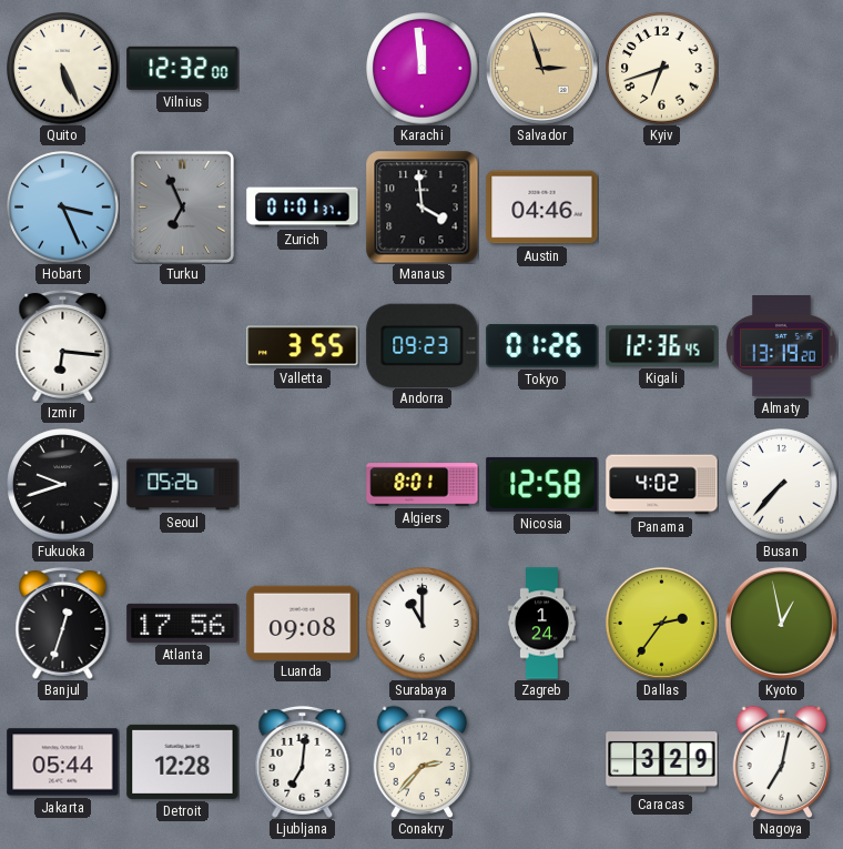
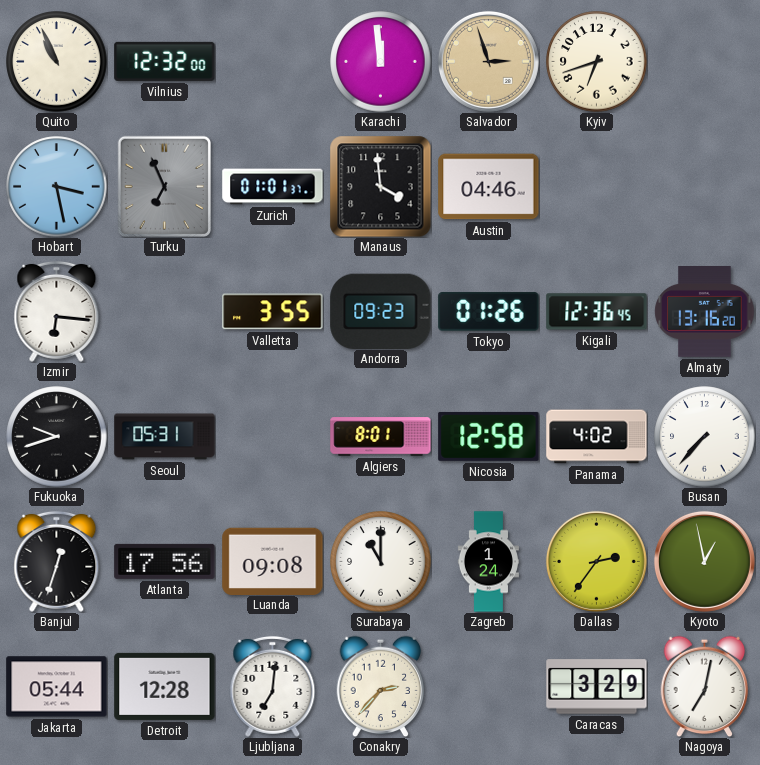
Quito: 5:26 -> 10:56 (57, 62)
Hobart: 3:26 -> 3:28 (57, 187)
Almaty: 13:19 -> 13:16 (705, 312)
Seoul: 05:26 -> 05:31 (165, 437)
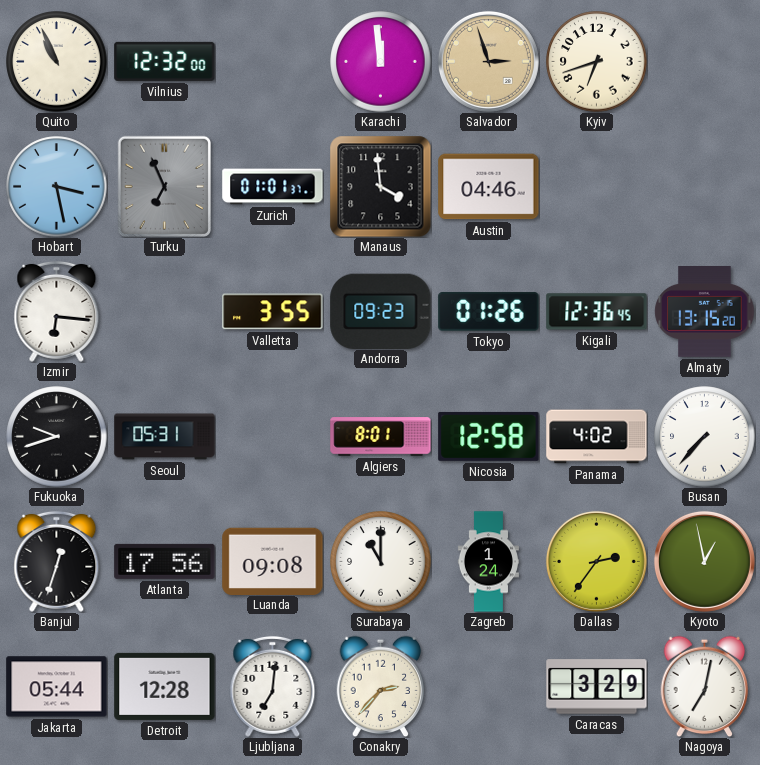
Almaty: 13:16 -> 13:15 (705, 312)
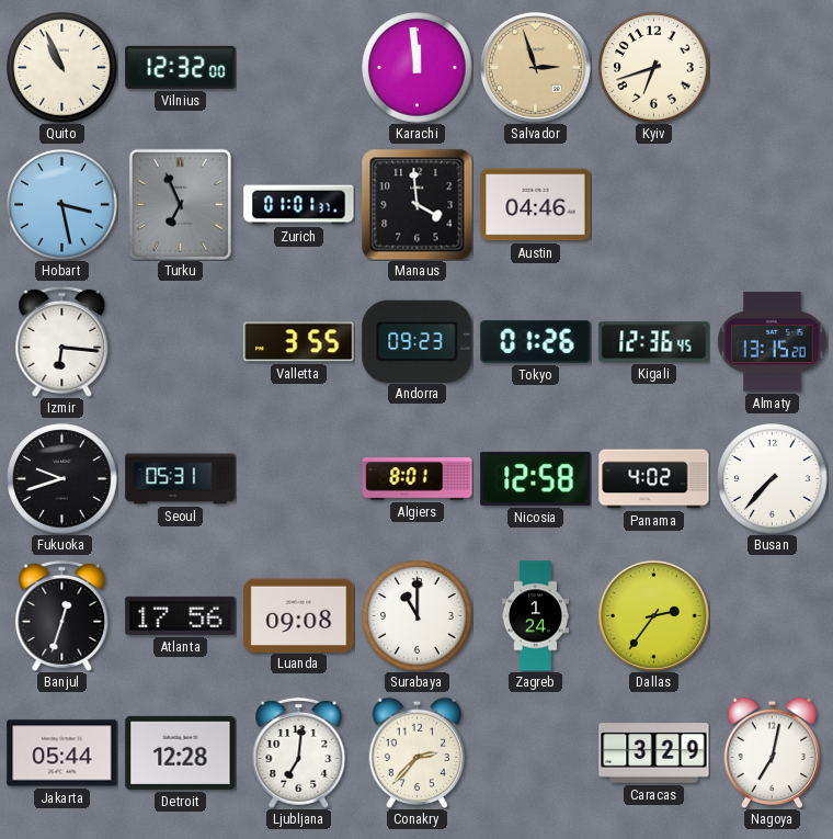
Kyoto: 12:58 -> none (704, 561)
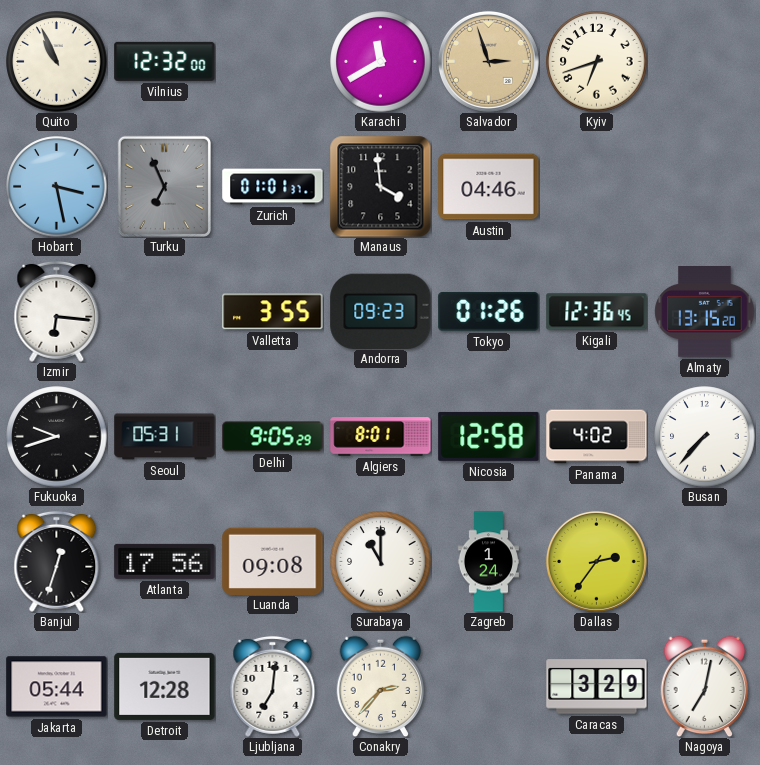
Karachi: 11:59 -> 11:40 (381, 62)
Delhi: none -> 9:05 (273, 437)
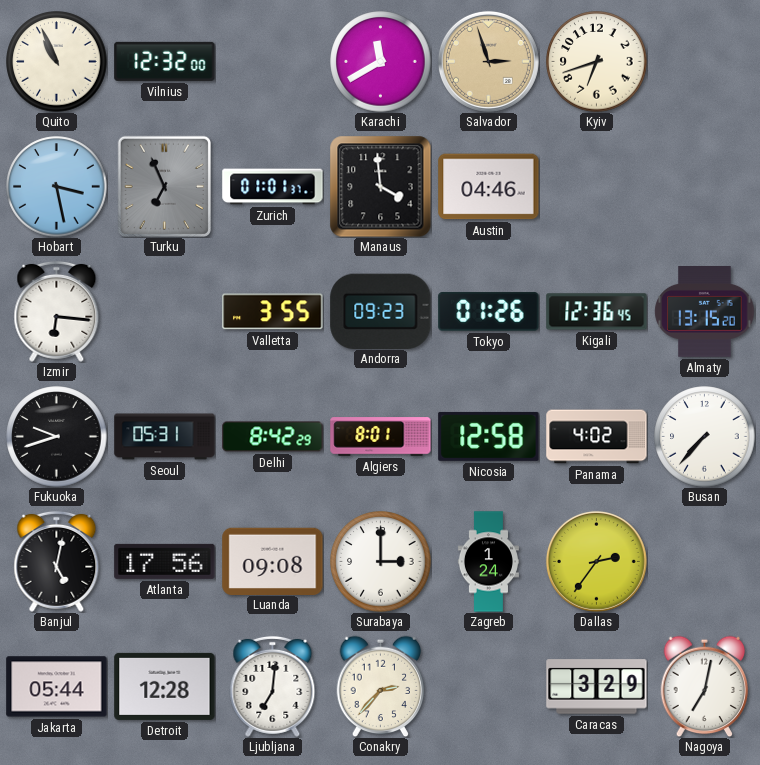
Delhi: 9:05 -> 8:42 (273, 437)
Banjul: 12:33 -> 5:02 (57, 561)
Surabaya: 11:00 -> 3:00 (381, 562)
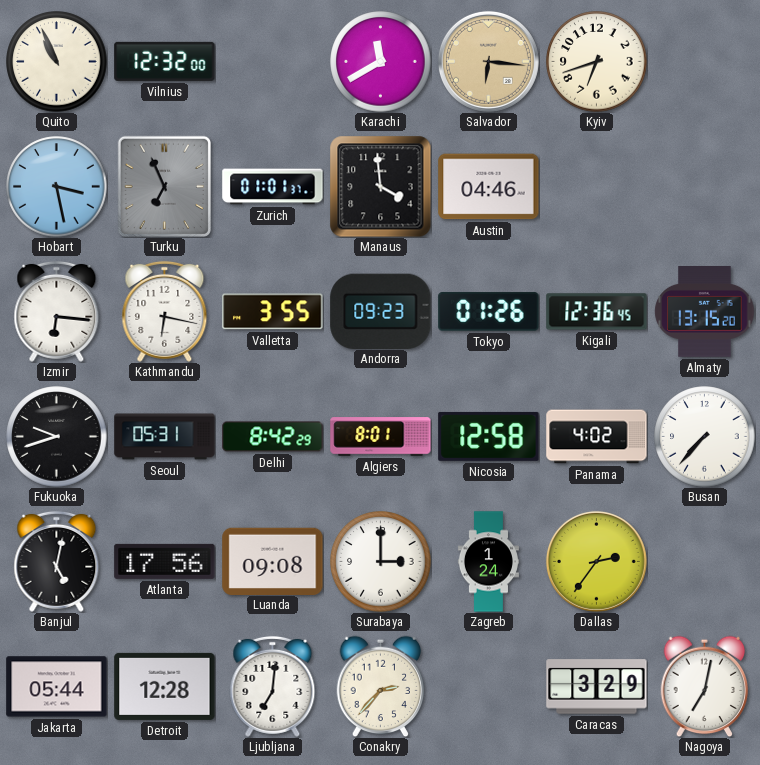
Salvador: 2:57 -> 6:16 (488, 61)
Kathmandu: none -> 6:17 (165, 311)
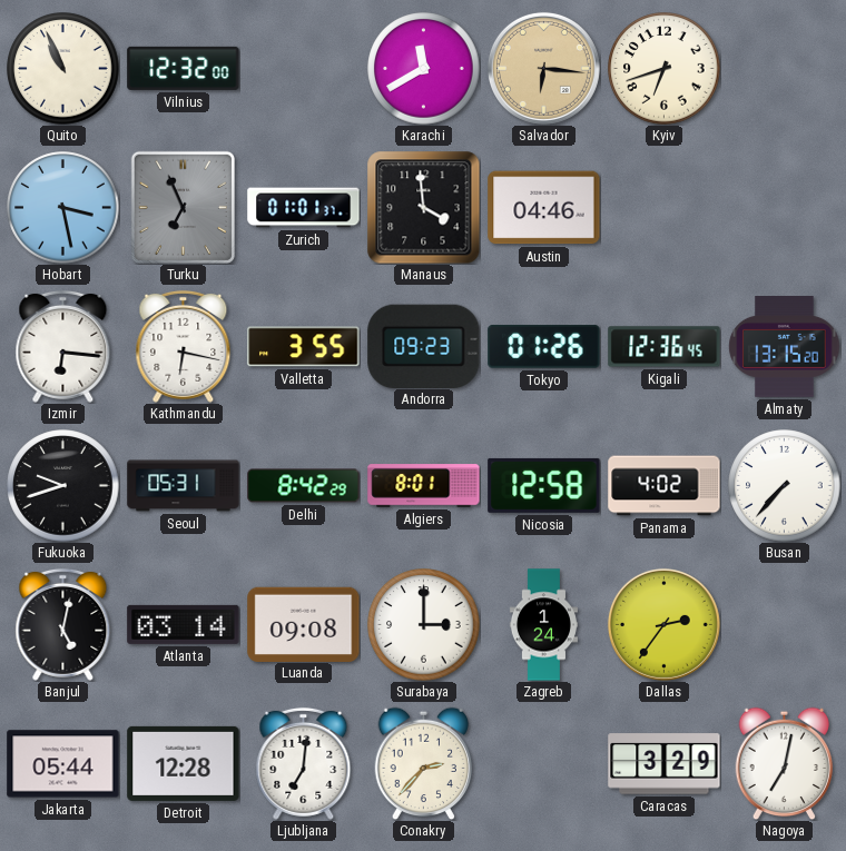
Atlanta: 17:56 -> 03:14 (184, 624)
